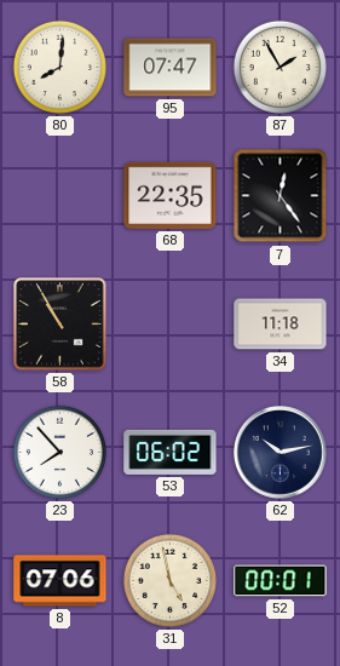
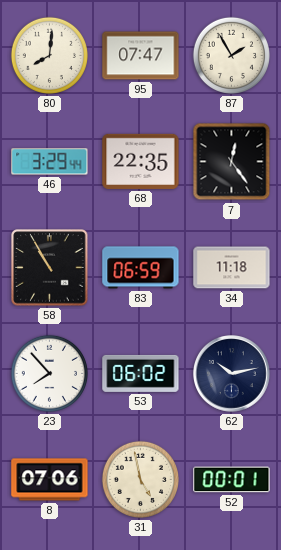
46: none -> 3:29 (50, 162)
83: none -> 06:59 (141, 268)
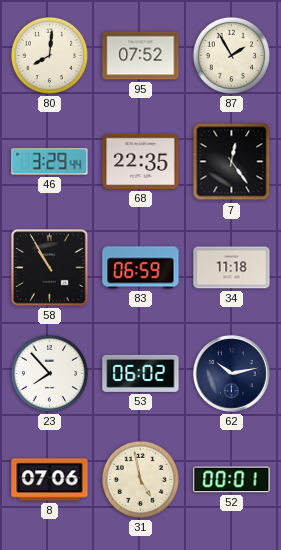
95: 07:47 -> 07:52 (141, 56)
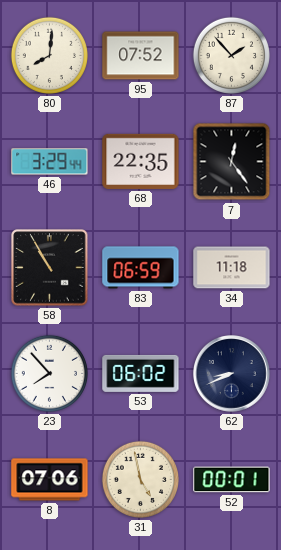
87: 1:55 -> 1:53 (231, 55)
62: 10:13 -> 8:41 (232, 374)
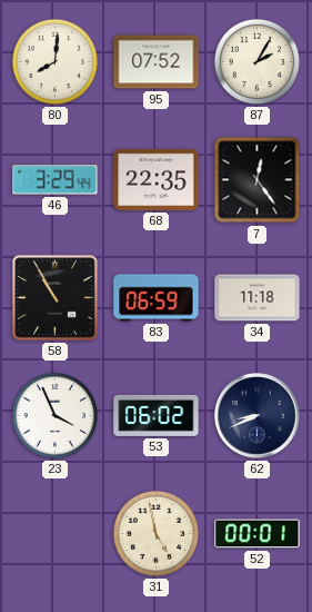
87: 1:53 -> 2:05 (256, 61)
23: 7:53 -> 3:56 (54, 415)
8: 07:06 -> none (50, 480)
